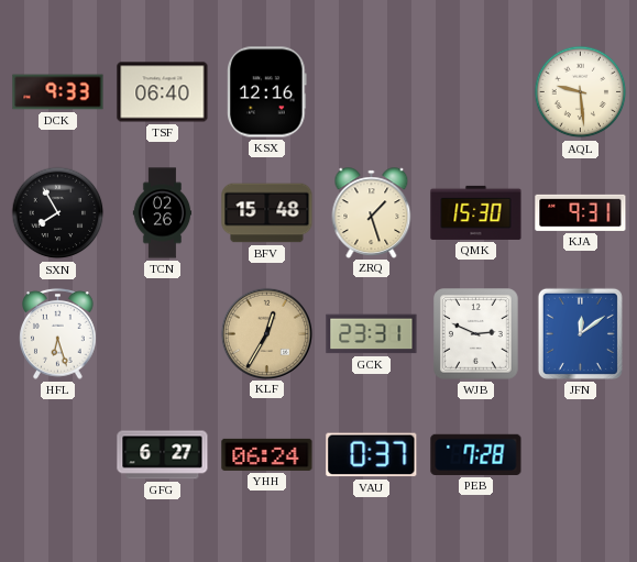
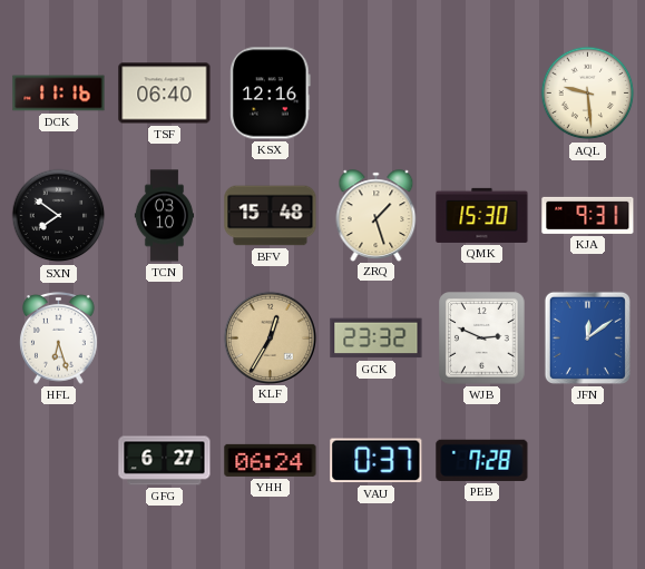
DCK: 9:33 -> 11:16 (59, 94)
SXN: 7:55 -> 7:51 (59, 216)
TCN: 02:26 -> 03:10 (165, 216)
GCK: 23:31 -> 23:32 (377, 339)
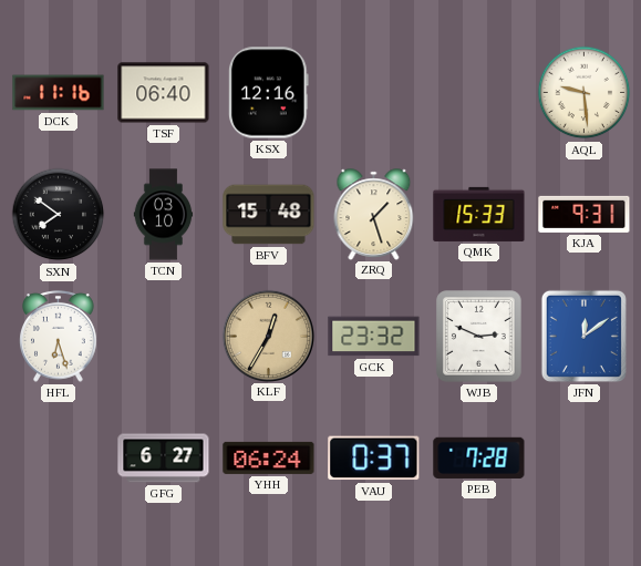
QMK: 15:30 -> 15:33 (479, 214)
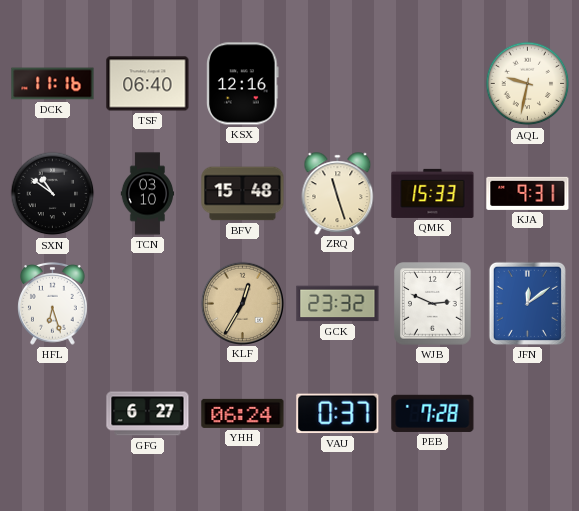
AQL: 9:29 -> 9:32 (528, 84)
SXN: 7:51 -> 10:51 (53, 194)
ZRQ: 1:27 -> 11:27 (338, 193)
